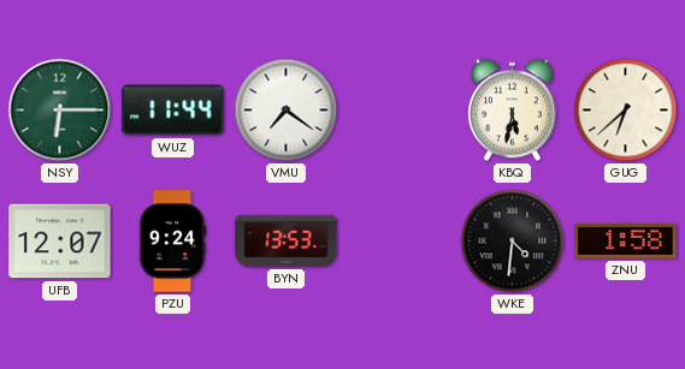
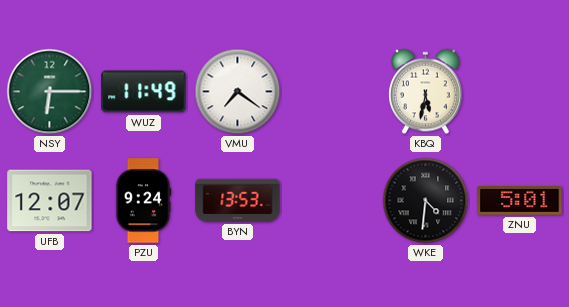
WUZ: 11:44 -> 11:49 (144, 92)
GUG: 6:38 -> none (626, 111)
ZNU: 1:58 -> 5:01 (520, 201)
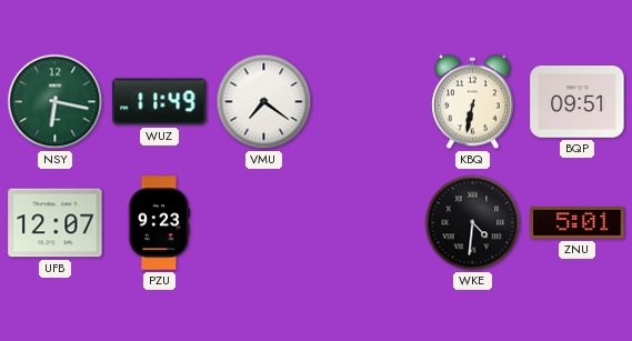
NSY: 6:15 -> 6:17 (56, 102)
KBQ: 5:32 -> 6:32 (473, 102)
BQP: none -> 09:51 (578, 102)
PZU: 9:24 -> 9:23 (159, 223)
BYN: 13:53 -> none (238, 200)
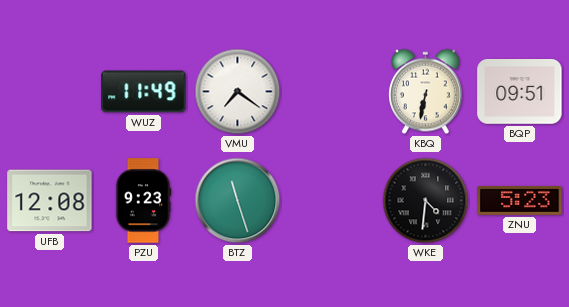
NSY: 6:17 -> none (56, 102)
UFB: 12:07 -> 12:08 (50, 201)
BTZ: none -> 11:27 (238, 201)
ZNU: 5:01 -> 5:23 (520, 201)
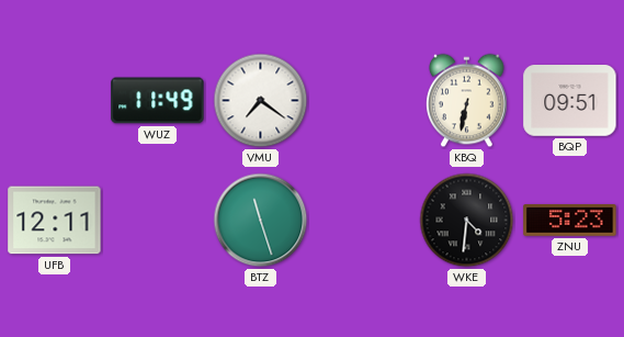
UFB: 12:08 -> 12:11 (55, 221)
PZU: 9:23 -> none (143, 201)
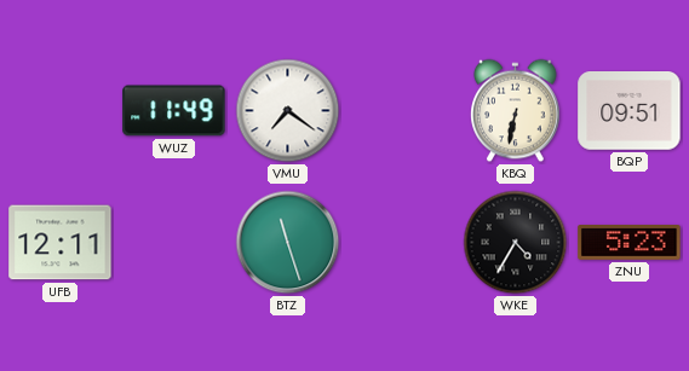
WKE: 4:31 -> 4:35 (516, 243)
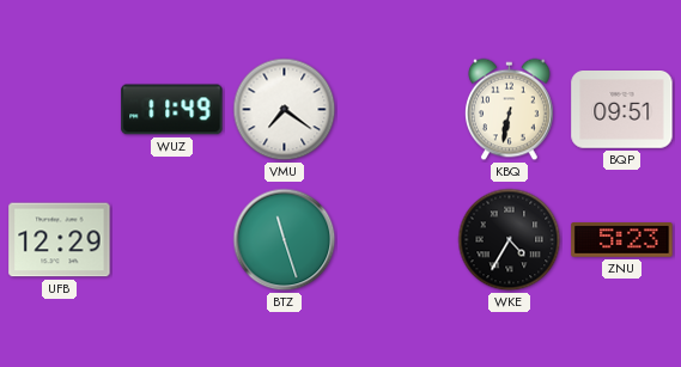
UFB: 12:11 -> 12:29 (60, 240)
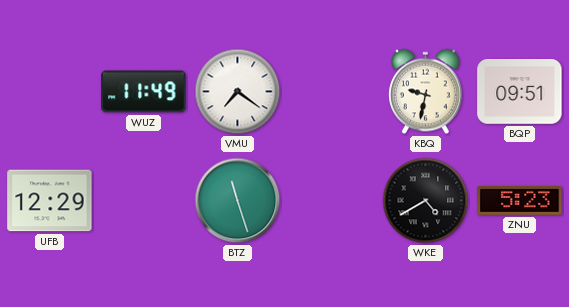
KBQ: 6:32 -> 9:32 (426, 92)
WKE: 4:35 -> 4:40 (426, 201)
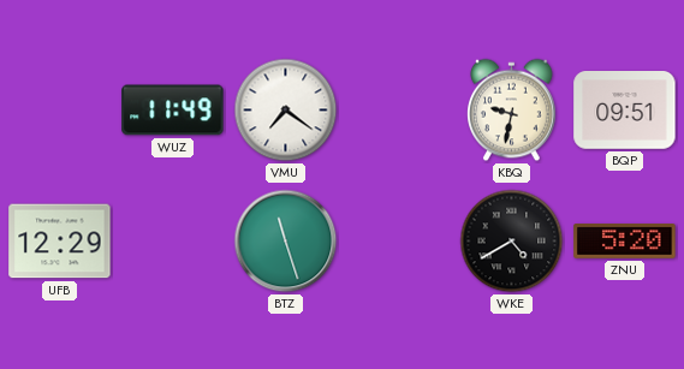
ZNU: 5:23 -> 5:20 (625, 242)
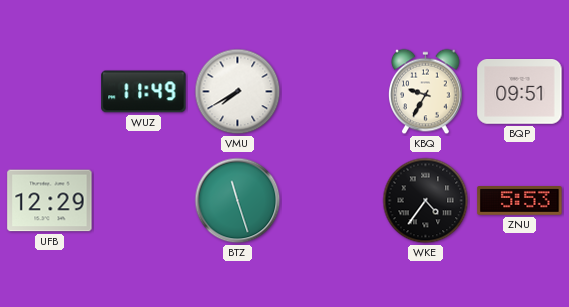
VMU: 7:21 -> 7:40 (238, 92)
KBQ: 9:32 -> 9:35 (426, 92)
WKE: 4:40 -> 4:36 (426, 201)
ZNU: 5:20 -> 5:53 (520, 201)
